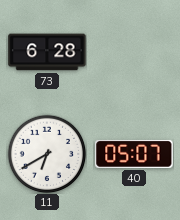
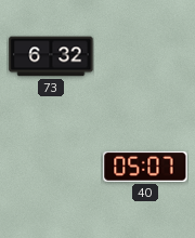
73: 6:28 -> 6:32 (51, 56)
11: 6:40 -> none (47, 154)
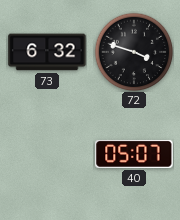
72: none -> 3:48 (134, 52)
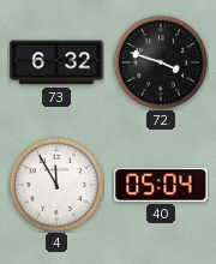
4: none -> 11:55 (56, 185)
40: 05:07 -> 05:04 (161, 185)
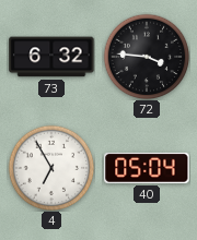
72: 3:48 -> 3:46 (147, 57)
4: 11:55 -> 6:55 (51, 168)
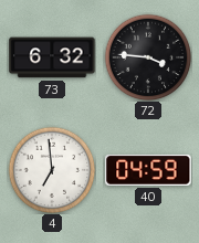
4: 6:55 -> 6:59 (52, 170)
40: 05:04 -> 04:59 (148, 170)
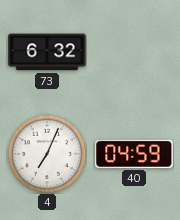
72: 3:46 -> none (148, 57)
4: 6:59 -> 7:04 (47, 154)
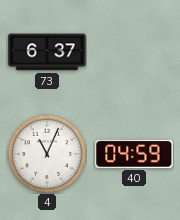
73: 6:32 -> 6:37 (47, 52)
4: 7:04 -> 11:04 (47, 154)
